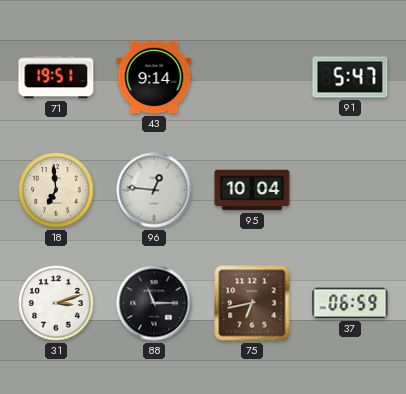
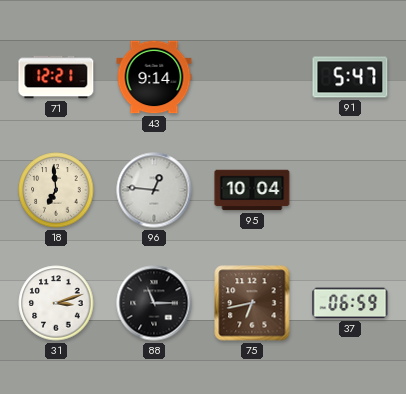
71: 19:51 -> 12:21 (56, 77)
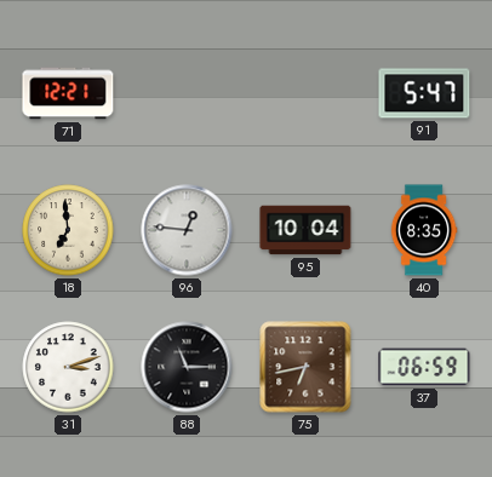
43: 9:14 -> none (154, 77)
40: none -> 8:35 (424, 230)
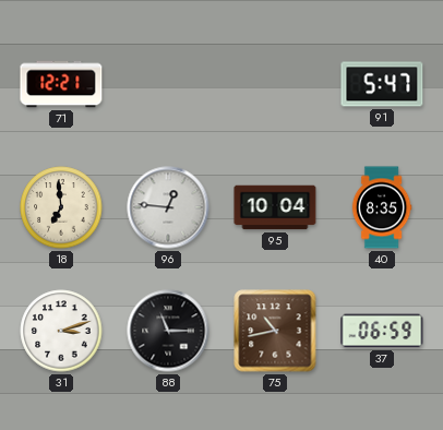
75: 6:43 -> 10:43 (275, 331)
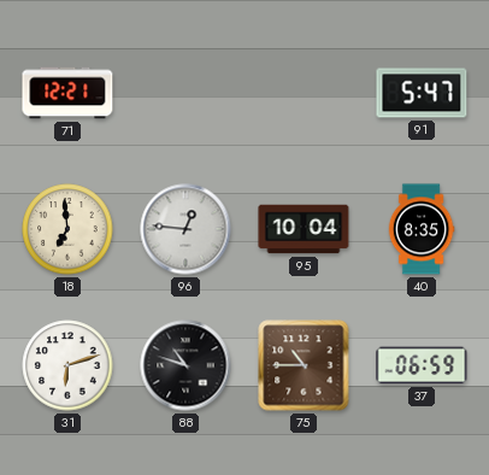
31: 3:12 -> 6:12 (67, 365)
88: 11:15 -> 10:48 (185, 365)
75: 10:43 -> 10:45 (304, 365)
